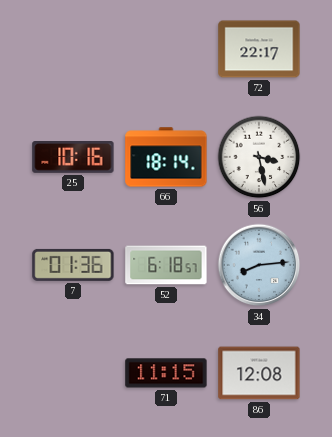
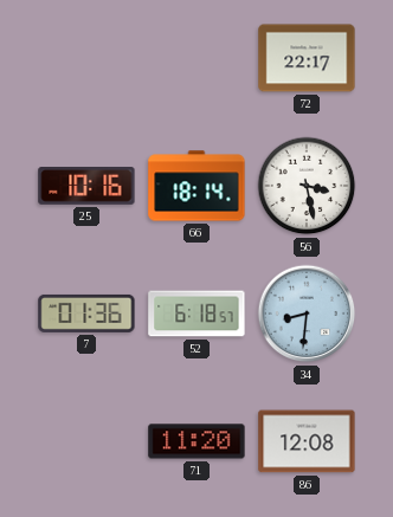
34: 8:14 -> 8:31 (307, 314)
71: 11:15 -> 11:20 (196, 441)
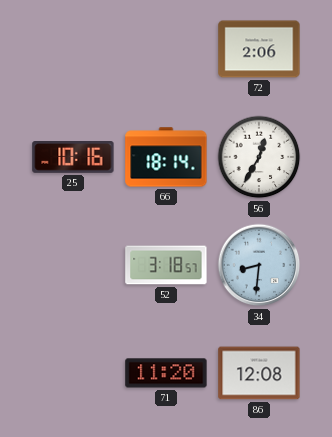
72: 22:17 -> 2:06 (259, 49)
56: 3:28 -> 12:35 (259, 157)
7: 01:36 -> none (86, 314)
52: 6:18 -> 3:18 (166, 265)
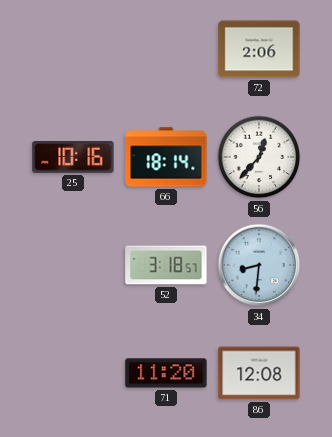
56: 12:35 -> 12:37 (259, 157)
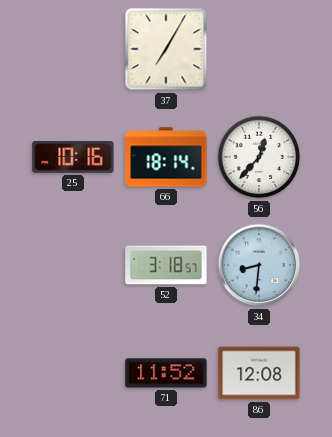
37: none -> 7:05 (166, 49)
72: 2:06 -> none (259, 49)
71: 11:20 -> 11:52 (166, 373)
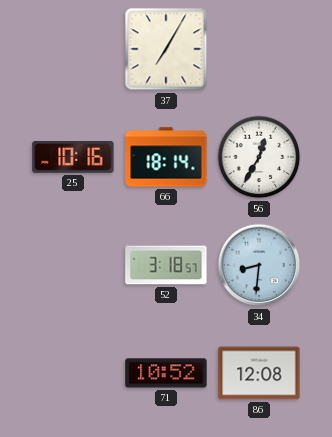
56: 12:37 -> 12:35 (259, 157)
71: 11:52 -> 10:52 (166, 373)
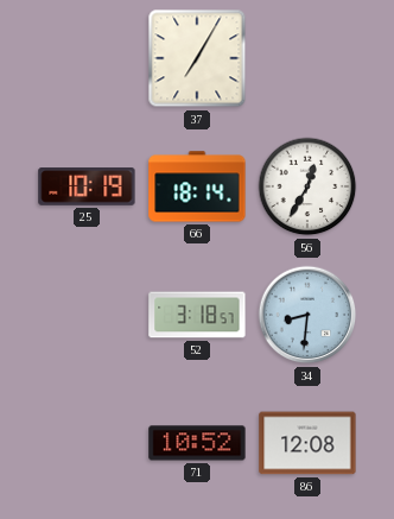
25: 10:16 -> 10:19 (87, 188)
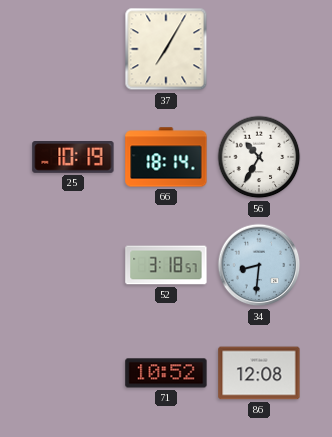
56: 12:35 -> 10:35 (259, 157)
